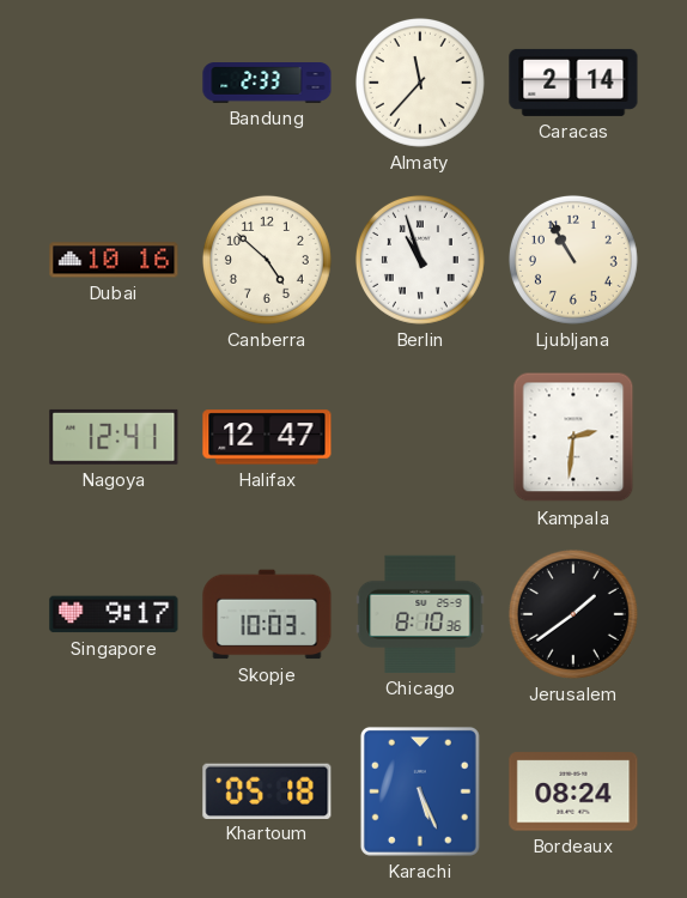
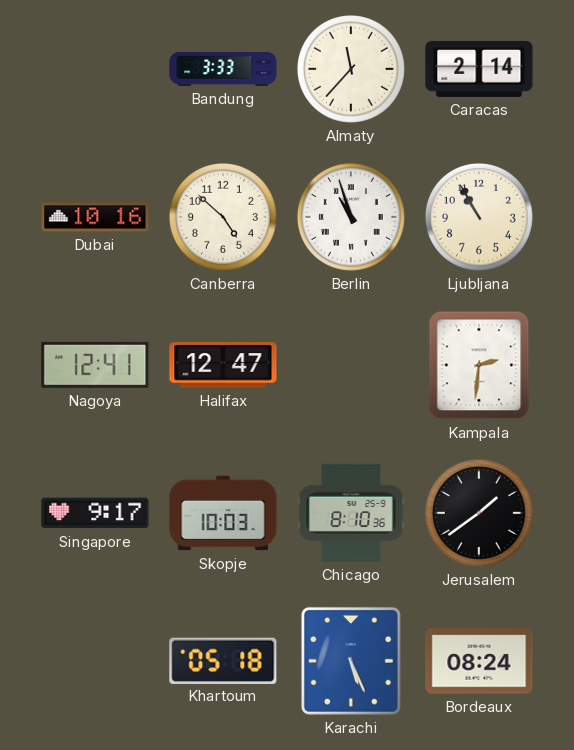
Bandung: 2:33 -> 3:33 (223, 70)
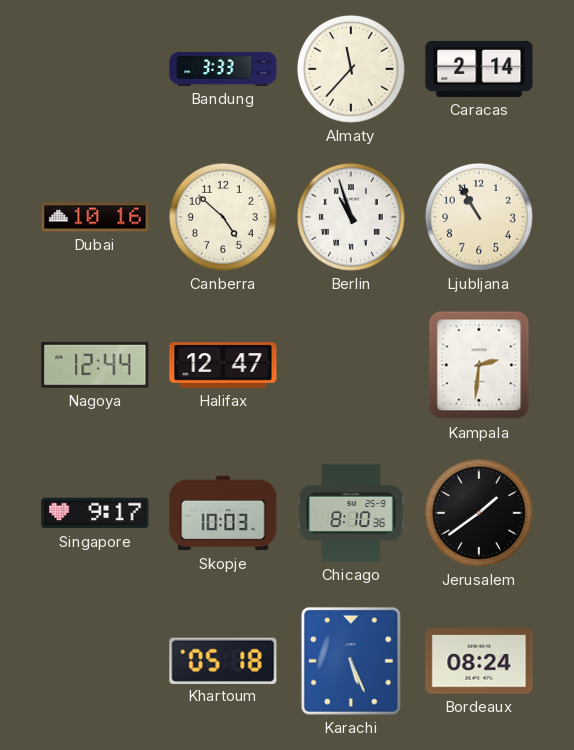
Nagoya: 12:41 -> 12:44 (95, 365)
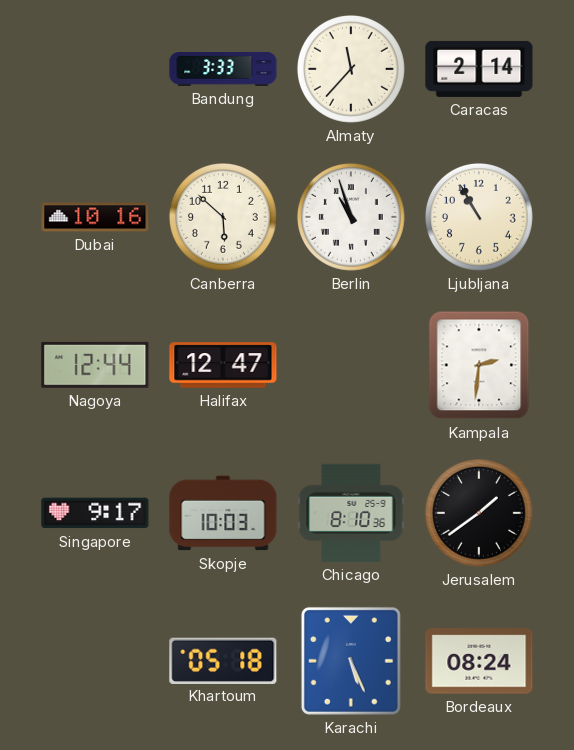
Canberra: 4:52 -> 5:52 (223, 217)
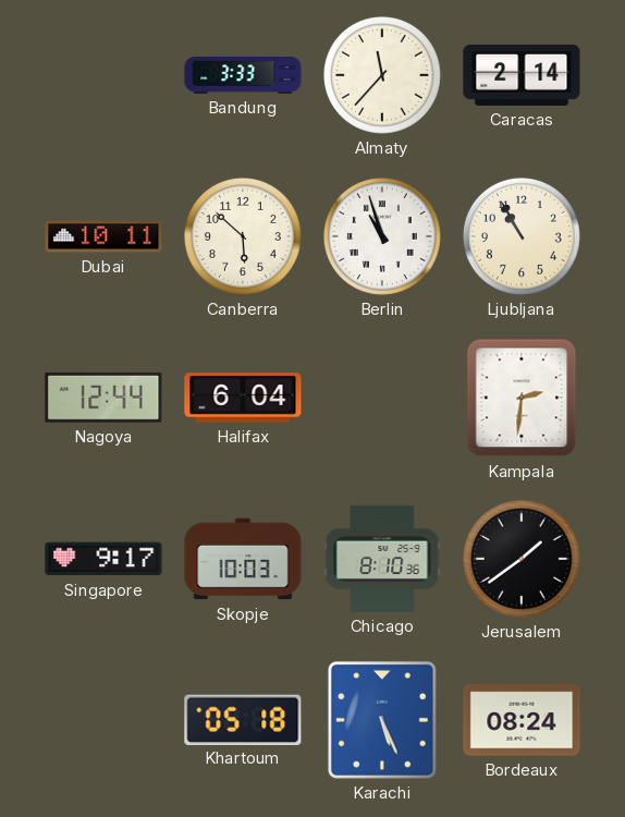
Dubai: 10:16 -> 10:11 (103, 236)
Halifax: 12:47 -> 6:04 (243, 398)
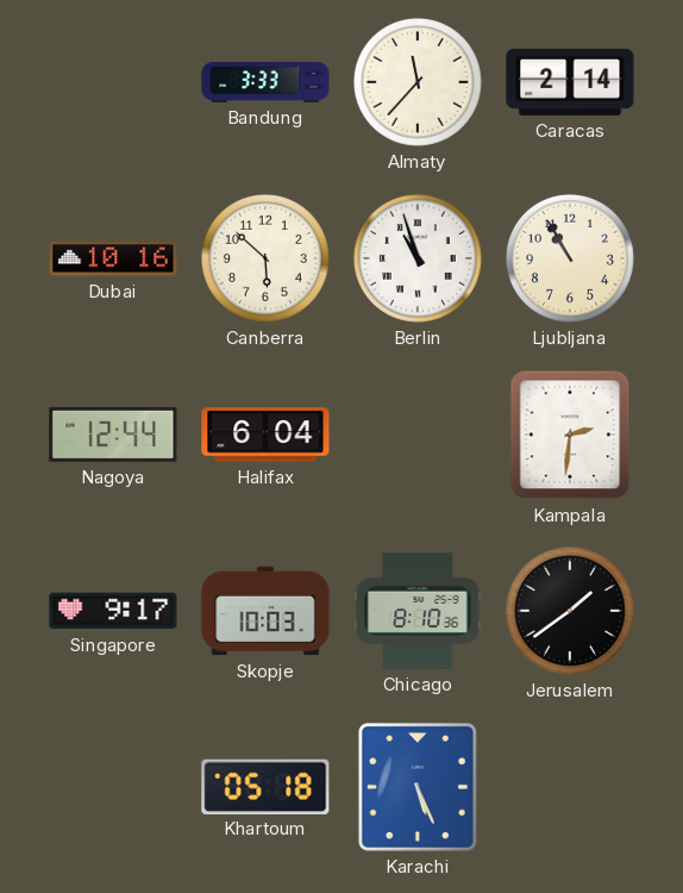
Dubai: 10:11 -> 10:16 (113, 258)
Bordeaux: 08:24 -> none (522, 720)
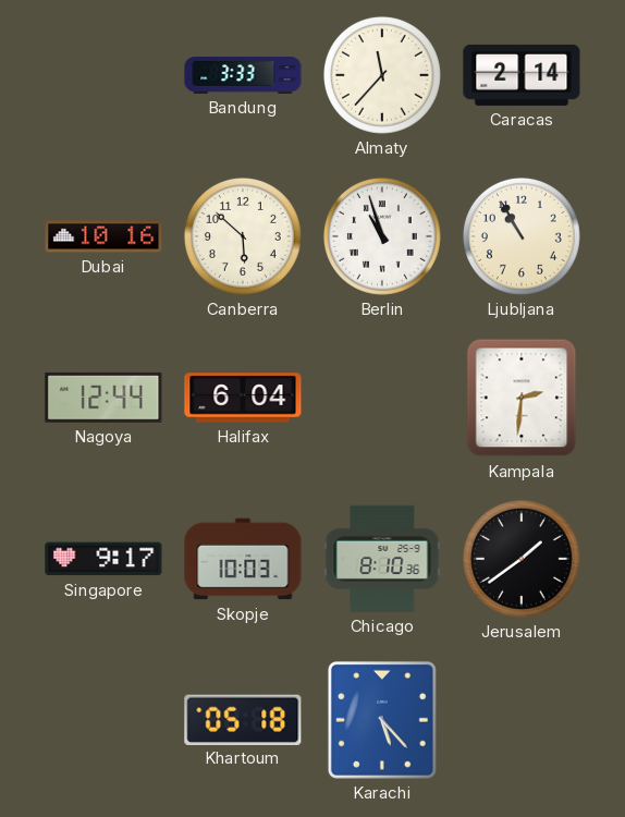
Karachi: 5:26 -> 5:23 (382, 720)
